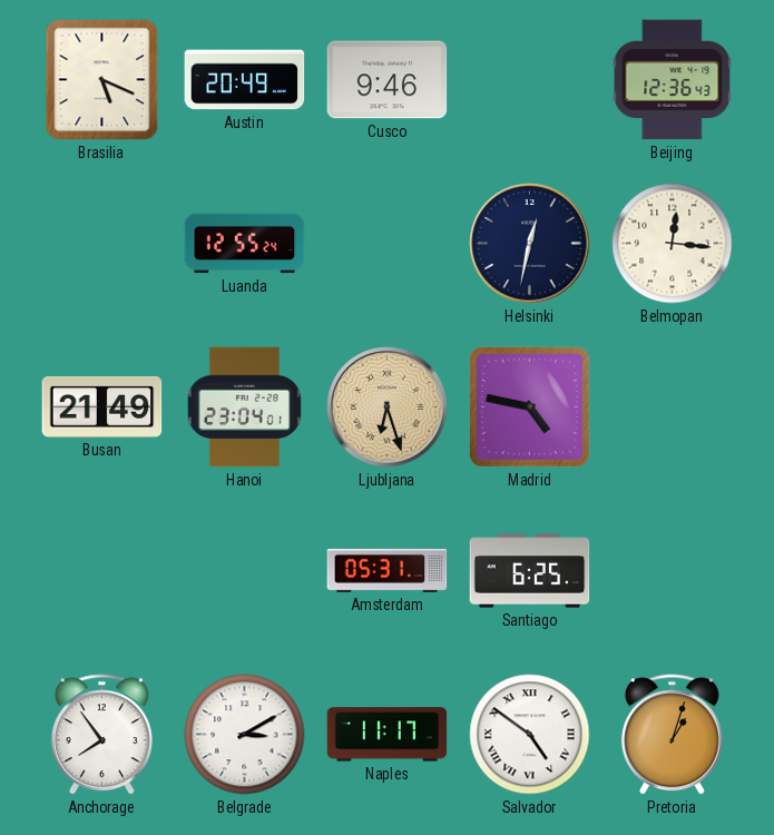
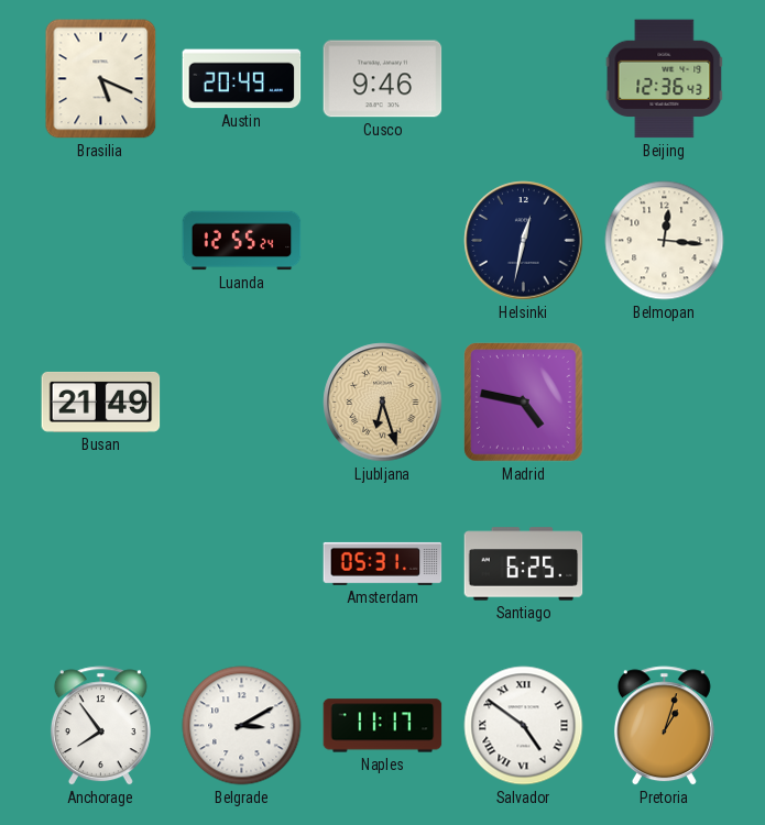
Hanoi: 23:04 -> none (244, 407)
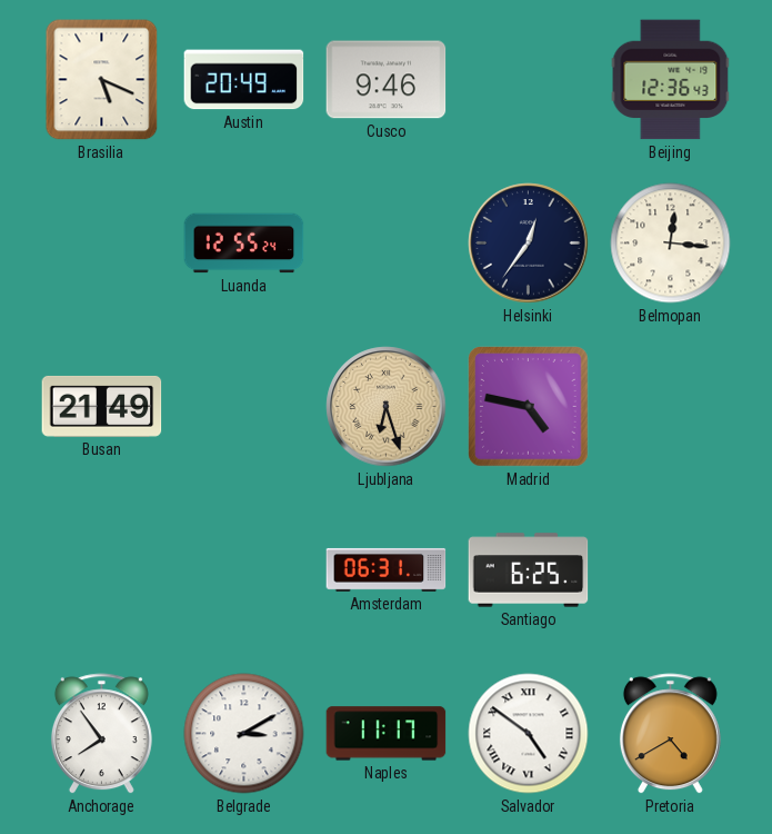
Helsinki: 12:32 -> 12:36 (529, 244)
Amsterdam: 05:31 -> 06:31 (387, 569)
Pretoria: 1:03 -> 4:40 (670, 734)
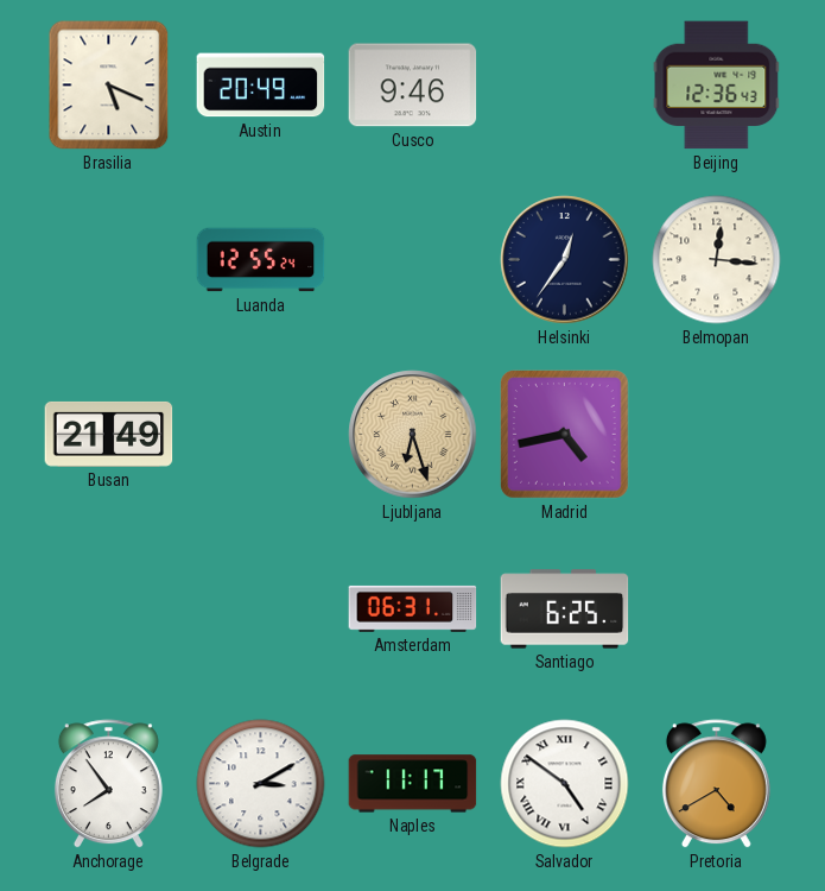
Madrid: 4:47 -> 4:43 (565, 435)
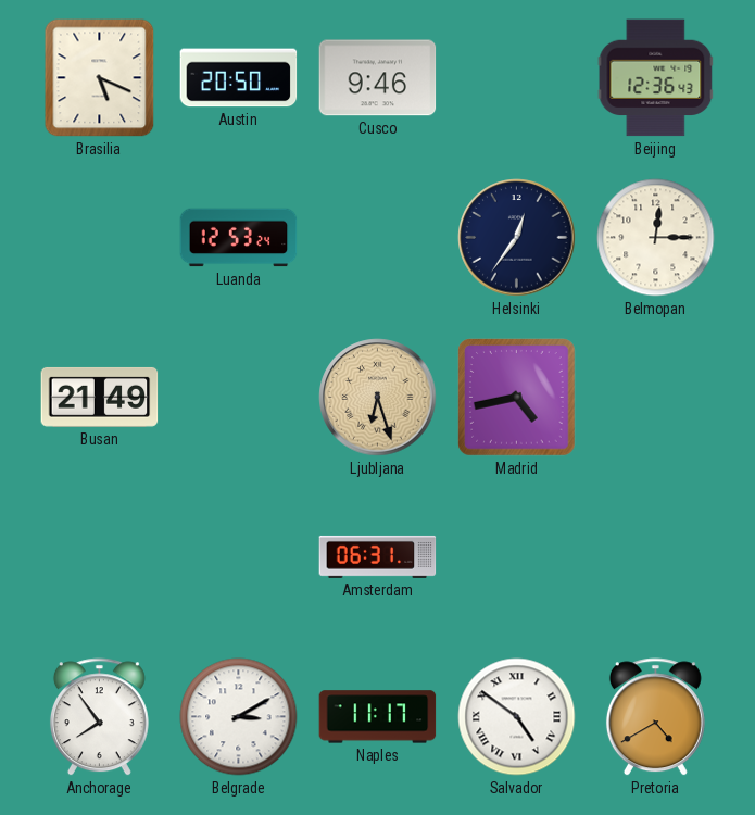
Austin: 20:49 -> 20:50 (239, 78)
Luanda: 12:55 -> 12:53 (239, 238)
Belmopan: 12:16 -> 12:15 (656, 238)
Santiago: 6:25 -> none (565, 609)
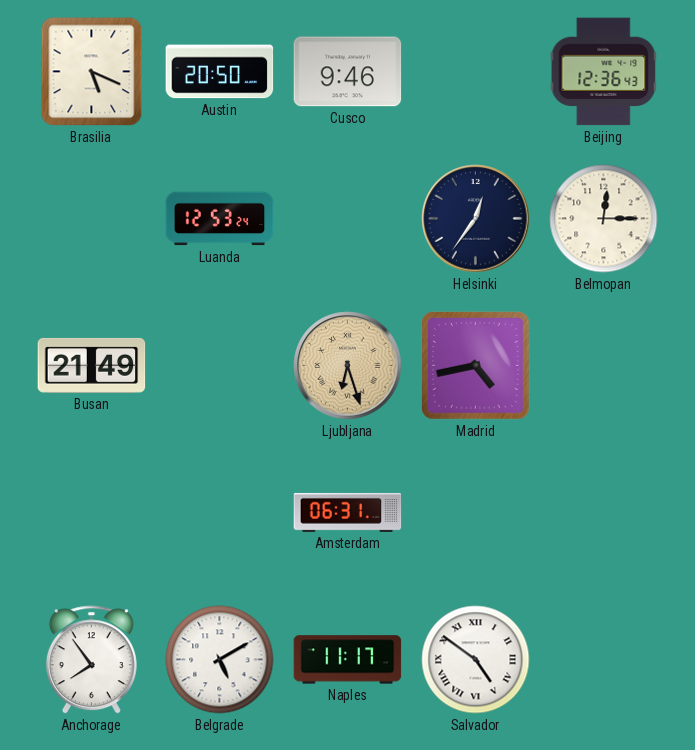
Belgrade: 3:10 -> 5:10 (220, 660)
Pretoria: 4:40 -> none (655, 717)
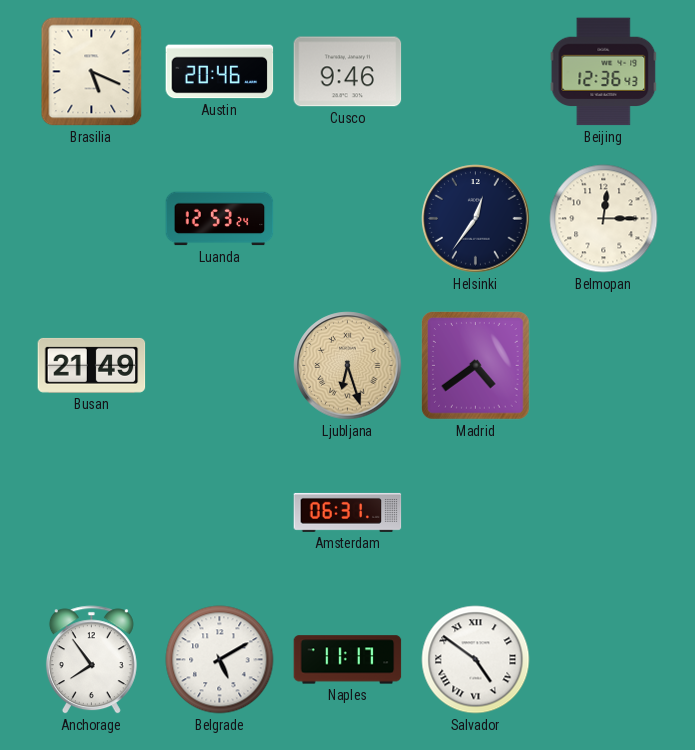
Austin: 20:50 -> 20:46 (220, 72)
Madrid: 4:43 -> 4:39 (476, 366)
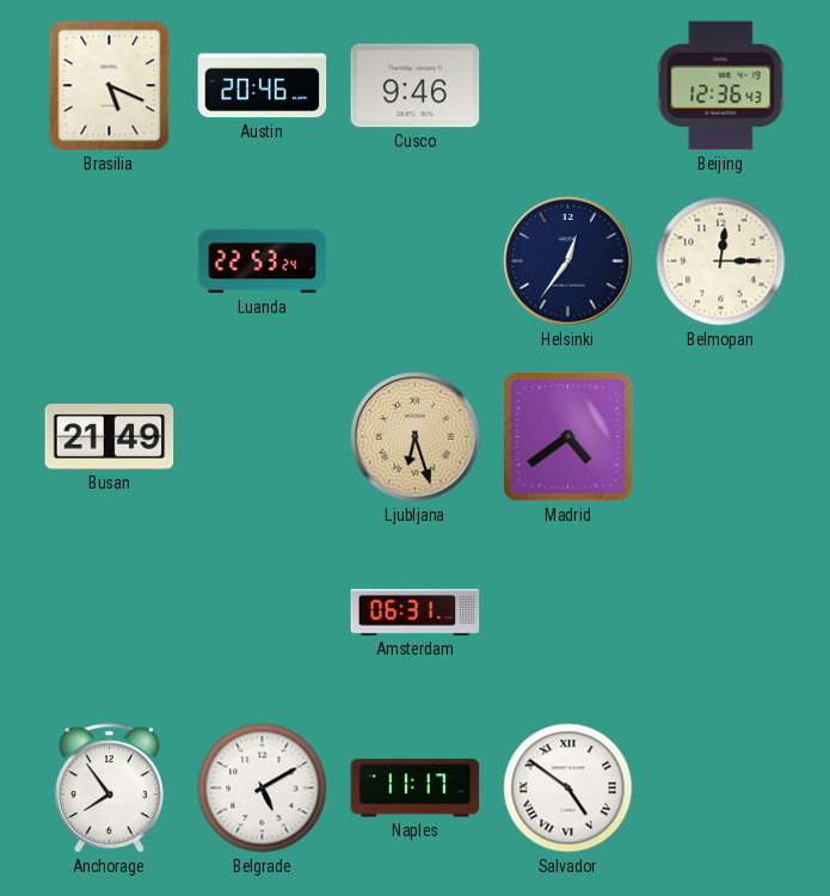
Luanda: 12:53 -> 22:53 (263, 262)
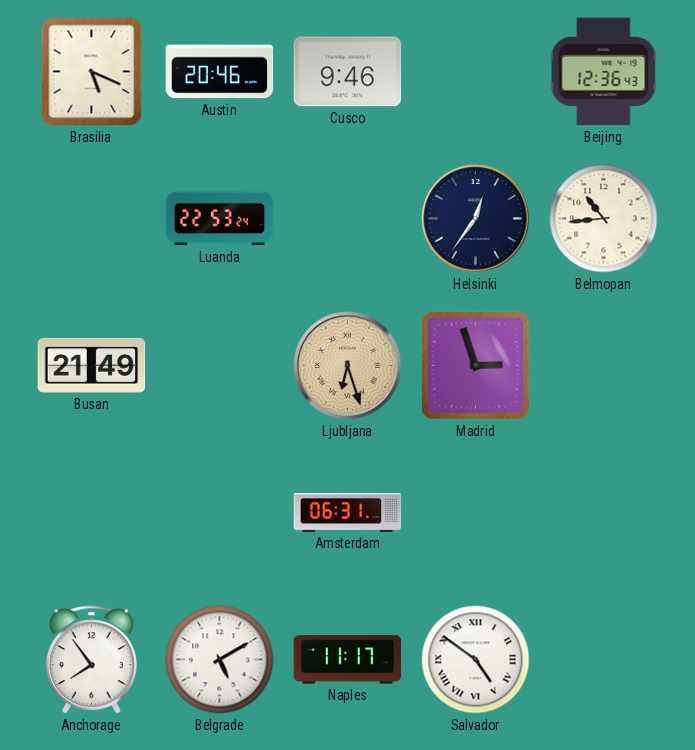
Belmopan: 12:15 -> 10:44 (604, 219)
Madrid: 4:39 -> 2:57 (476, 366)
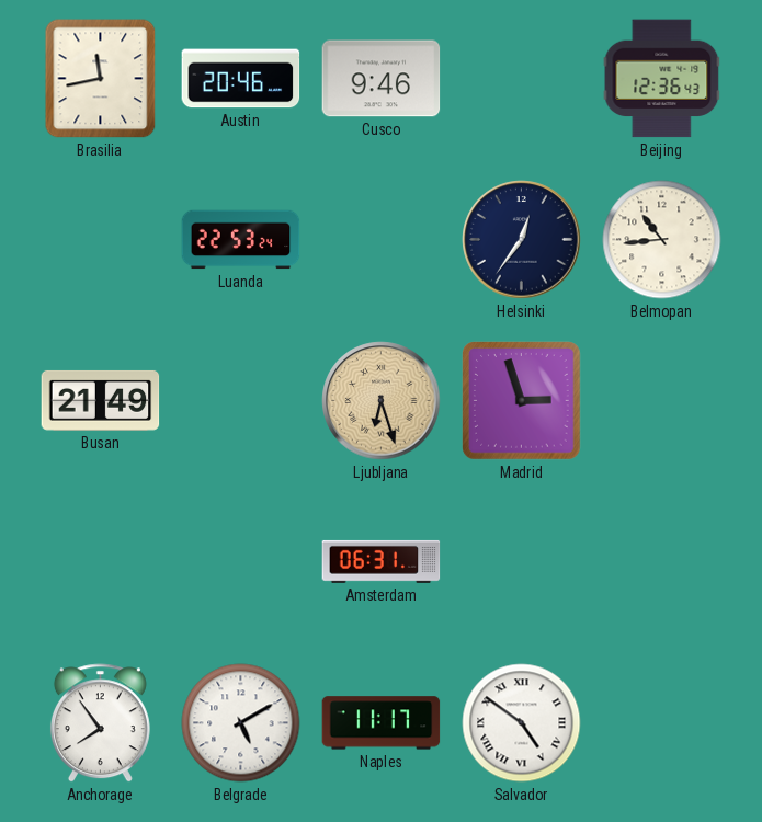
Brasilia: 5:19 -> 11:43 (101, 79)
